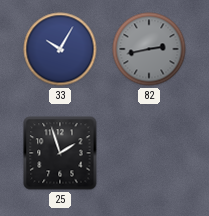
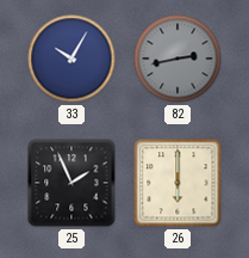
25: 1:57 -> 1:56 (71, 183)
26: none -> 6:00 (178, 183)
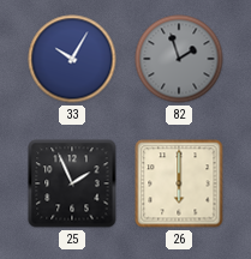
82: 2:43 -> 1:57 (179, 59)
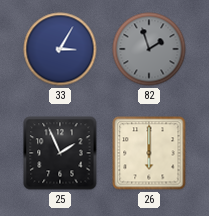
33: 10:05 -> 3:05 (60, 49)
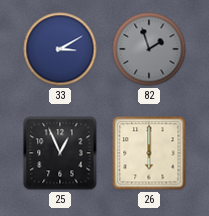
33: 3:05 -> 3:10 (60, 49)
25: 1:56 -> 12:56 (60, 153)
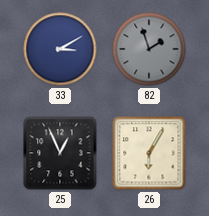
26: 6:00 -> 6:05 (149, 153)
